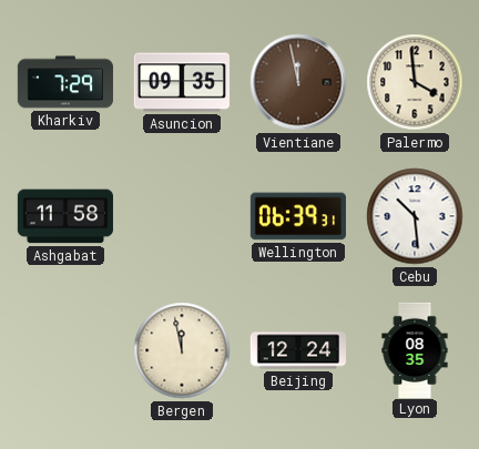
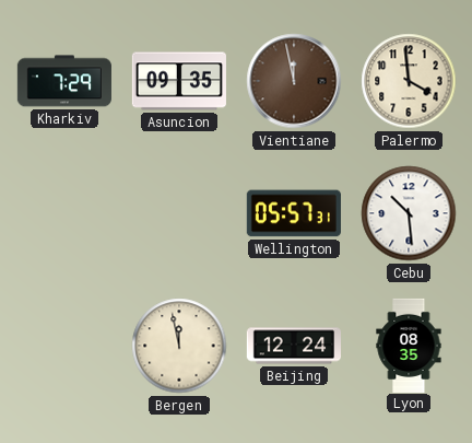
Ashgabat: 11:58 -> none (65, 216)
Wellington: 06:39 -> 05:57 (294, 213)
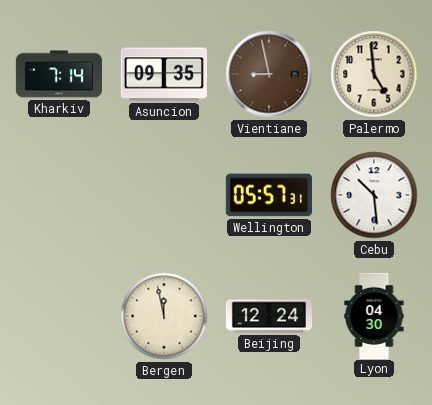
Kharkiv: 7:29 -> 7:14 (59, 74)
Vientiane: 11:58 -> 8:58 (269, 74)
Palermo: 3:59 -> 4:59 (374, 74)
Lyon: 08:35 -> 04:30 (374, 315)
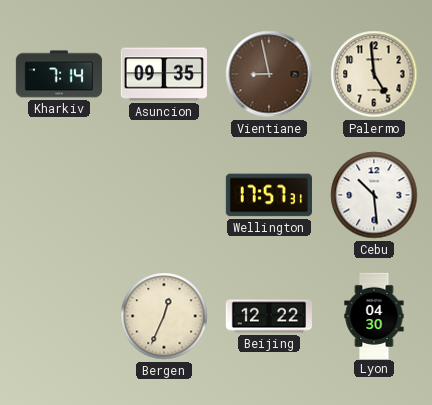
Wellington: 05:57 -> 17:57 (269, 195)
Bergen: 11:58 -> 12:34 (164, 316)
Beijing: 12:24 -> 12:22 (268, 316)
